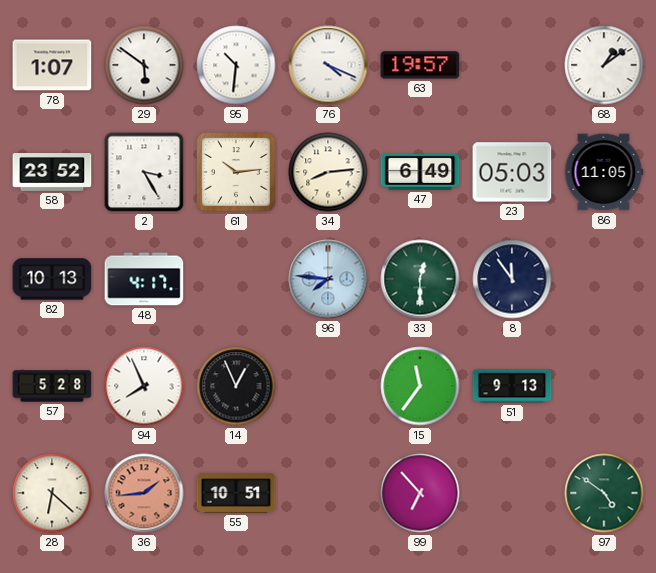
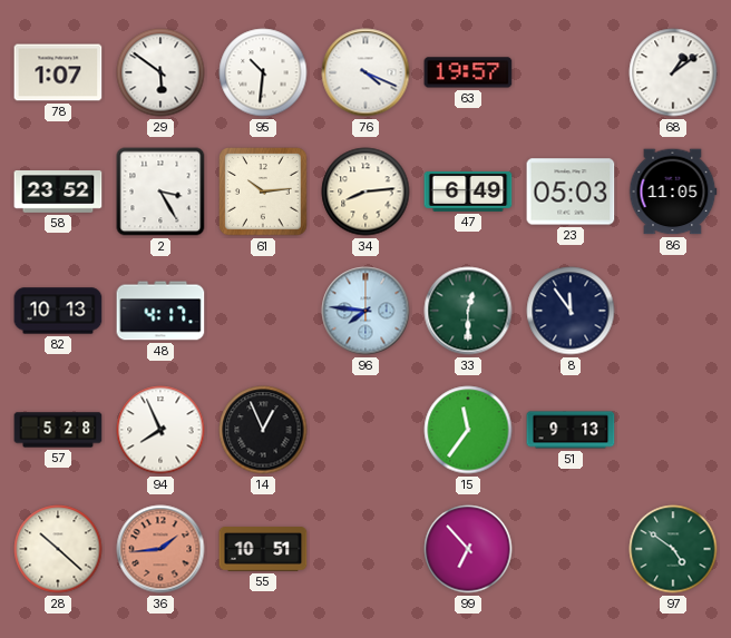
28: 6:22 -> 10:22 (58, 549)
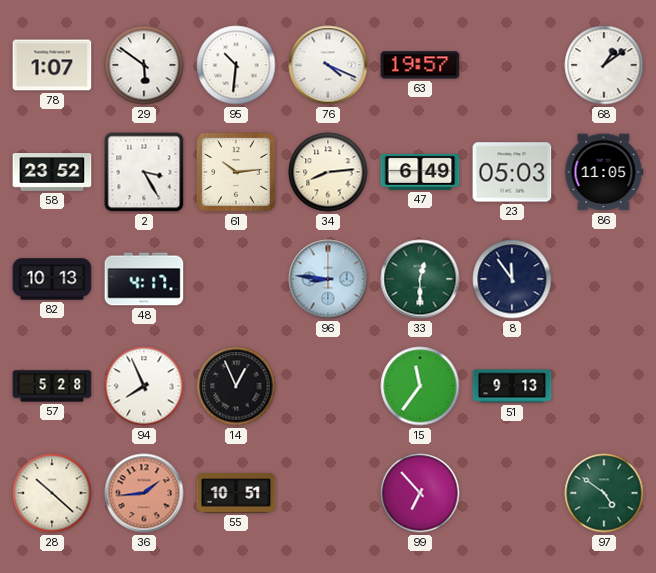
96: 7:46 -> 8:46 (328, 279)
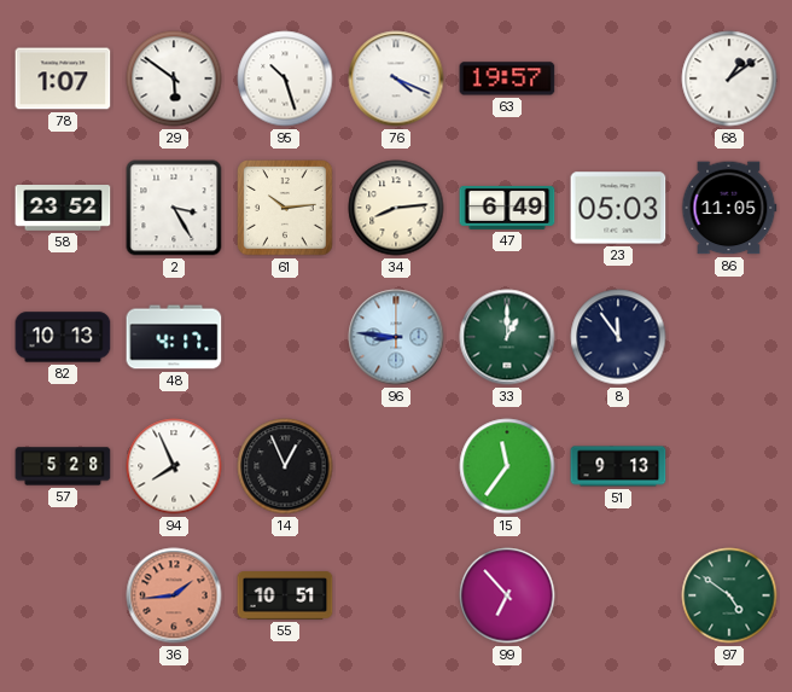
95: 10:31 -> 10:27 (285, 78)
33: 12:30 -> 1:00 (507, 337)
28: 10:22 -> none (52, 493)
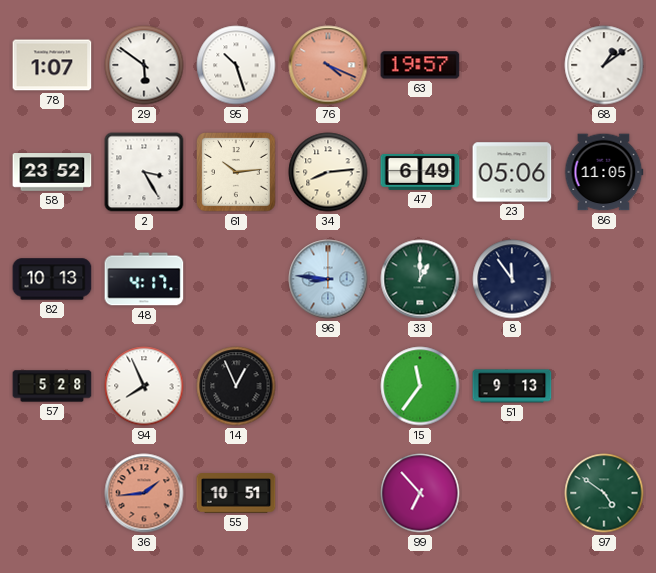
76 dial: white -> salmon (328, 65)
23: 05:03 -> 05:06 (512, 172)
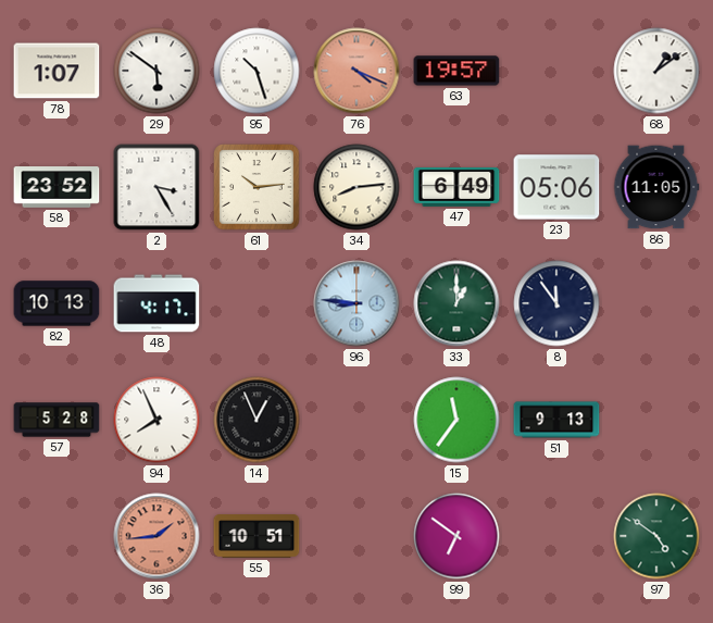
99: 6:53 -> 6:51 (456, 536)
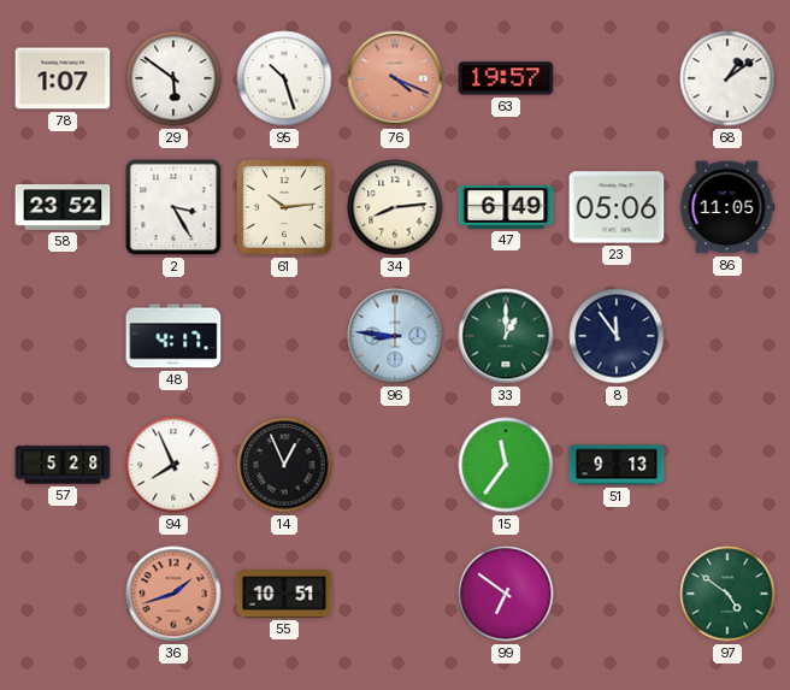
82: 10:13 -> none (57, 303)
36: 1:44 -> 1:42 (173, 594)
